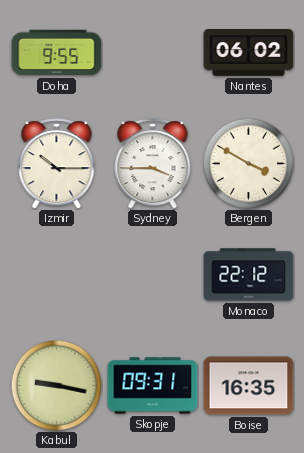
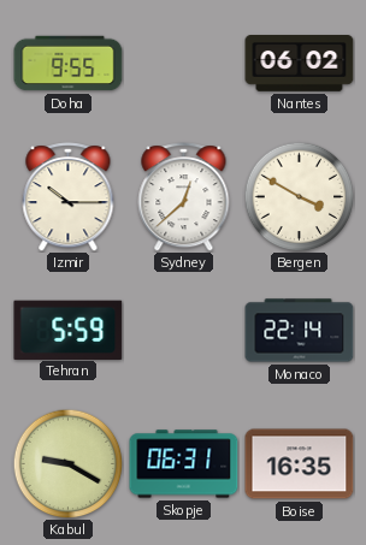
Sydney: 3:45 -> 12:38 (184, 197)
Tehran: none -> 5:59 (69, 330)
Monaco: 22:12 -> 22:14 (300, 331)
Kabul: 9:17 -> 9:20 (67, 463)
Skopje: 09:31 -> 06:31 (184, 464)
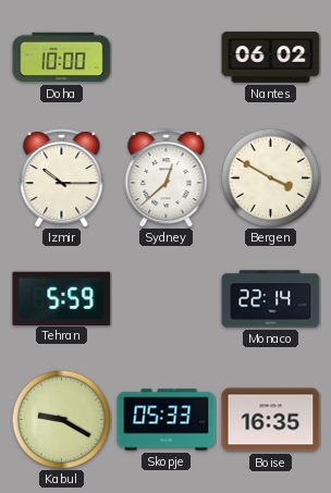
Doha: 9:55 -> 10:00 (62, 58)
Skopje: 06:31 -> 05:33 (167, 420)
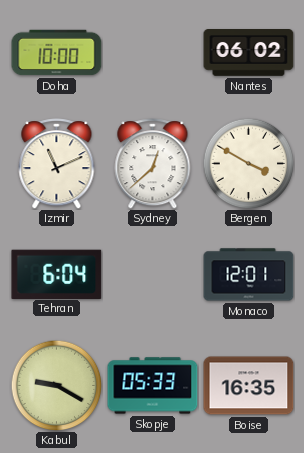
Izmir: 10:15 -> 11:11 (57, 164)
Tehran: 5:59 -> 6:04 (57, 274)
Monaco: 22:14 -> 12:01 (249, 275)
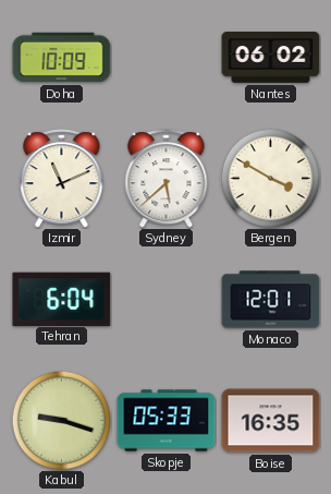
Doha: 10:00 -> 10:09 (62, 58)
Sydney: 12:38 -> 5:38 (167, 179)
Kabul: 9:20 -> 9:18 (61, 420)
